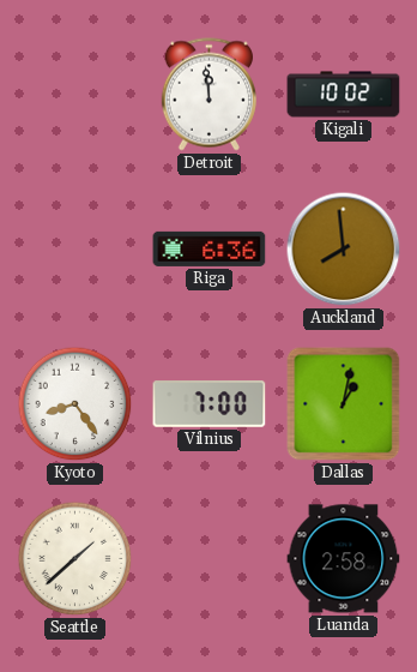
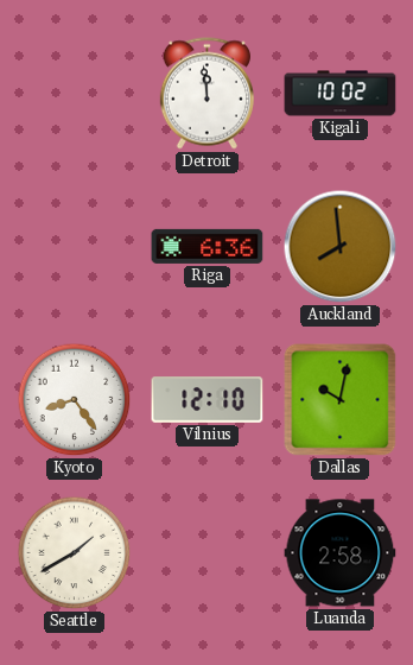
Vilnius: 7:00 -> 12:10 (208, 400)
Dallas: 1:02 -> 10:02 (341, 400)
Seattle: 1:38 -> 1:40 (75, 553)
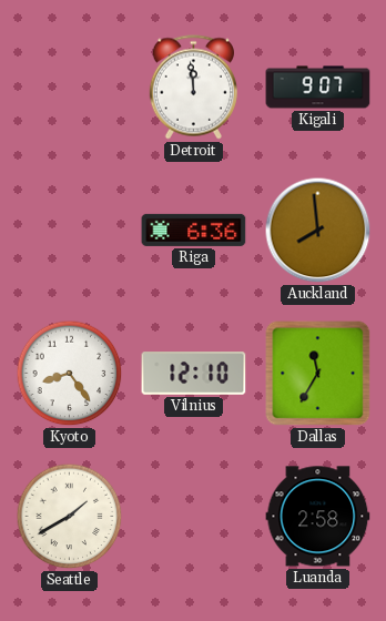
Kigali: 10:02 -> 9:07 (318, 88)
Dallas: 10:02 -> 11:35 (318, 374)
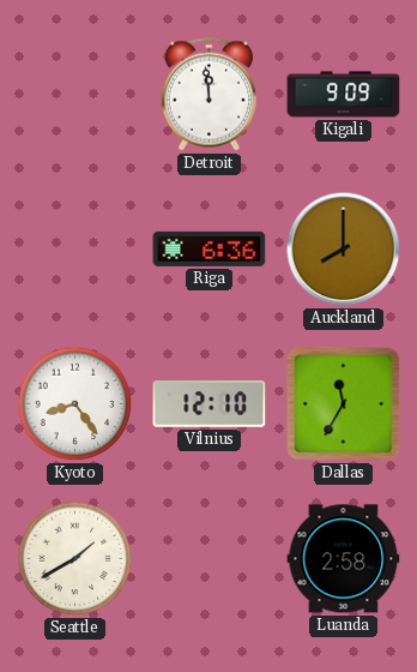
Kigali: 9:07 -> 9:09 (344, 95)
Auckland: 7:59 -> 8:00 (344, 250)
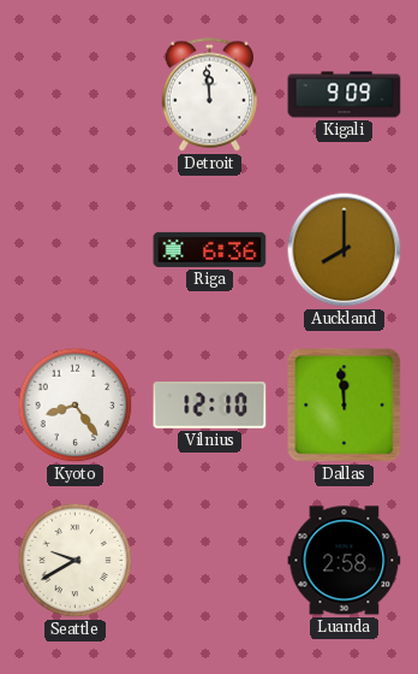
Dallas: 11:35 -> 11:59 (345, 406)
Seattle: 1:40 -> 9:40 (76, 561)
